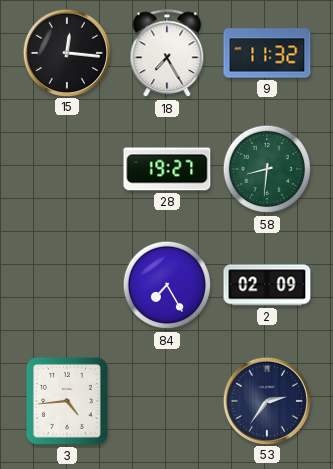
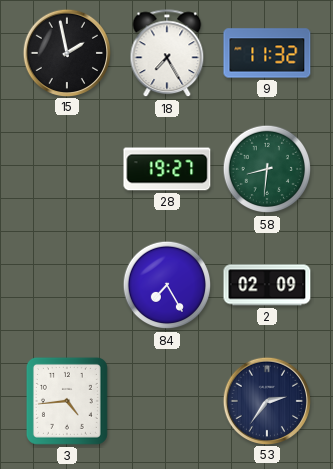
15: 12:16 -> 1:58 (66, 52)
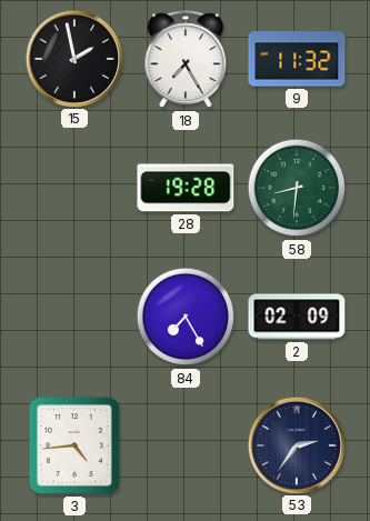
28: 19:27 -> 19:28 (186, 188)
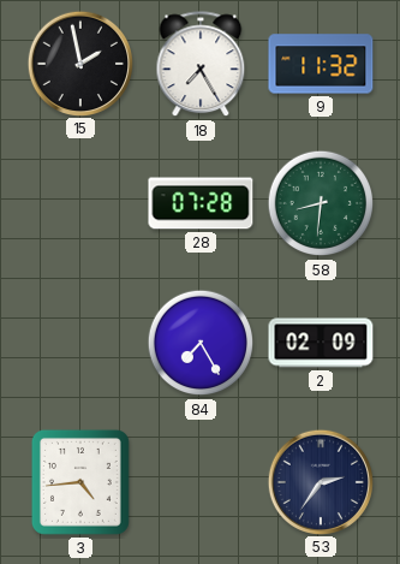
28: 19:28 -> 07:28 (201, 203)
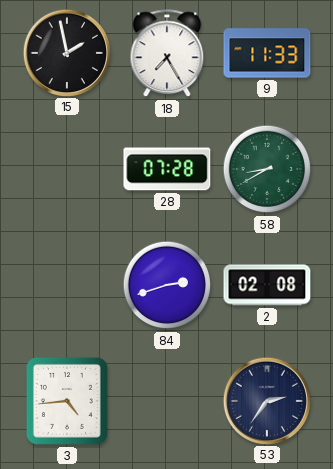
9: 11:32 -> 11:33 (267, 53)
58: 8:31 -> 8:40 (267, 169)
84: 7:25 -> 2:42 (167, 285)
2: 02:09 -> 02:08 (267, 285)
